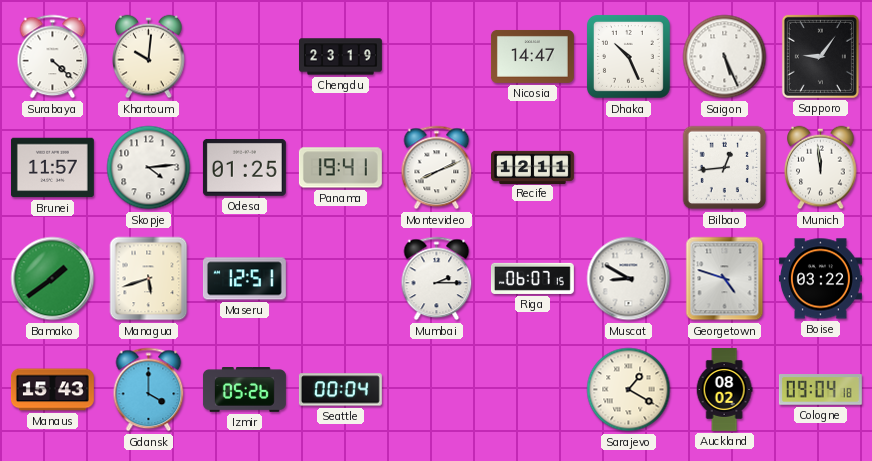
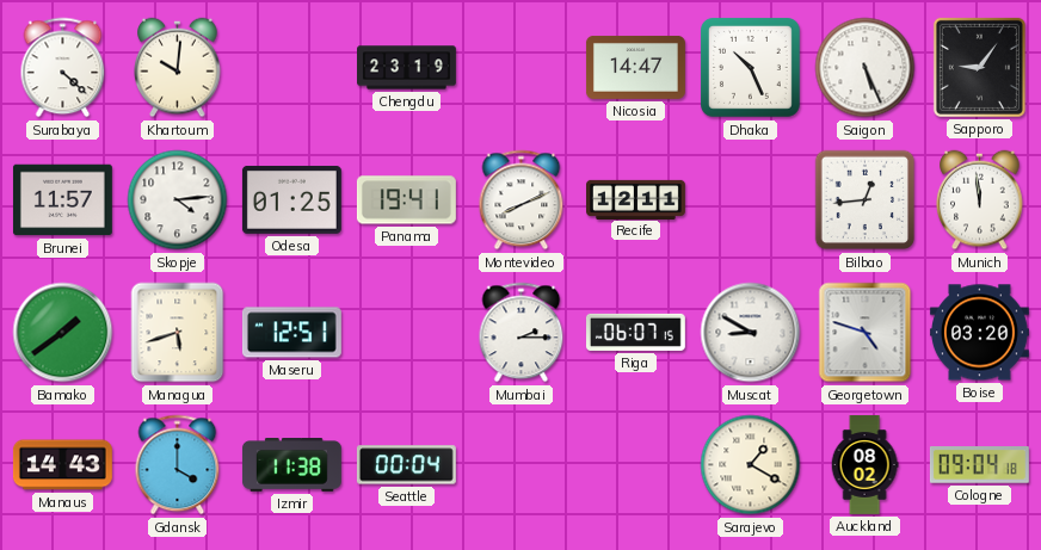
Boise: 03:22 -> 03:20 (979, 333)
Manaus: 15:43 -> 14:43 (62, 465)
Izmir: 05:26 -> 11:38 (291, 465)
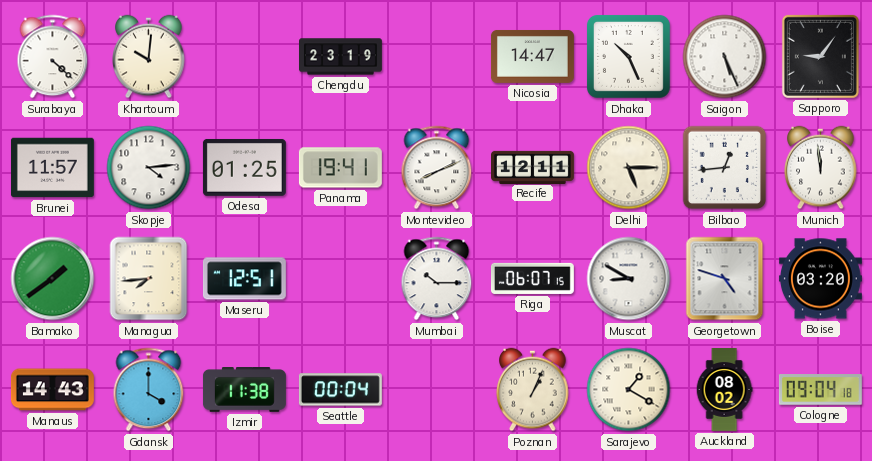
Delhi: none -> 5:15 (629, 168)
Managua: 5:42 -> 7:44 (149, 279)
Mumbai: 2:15 -> 10:15 (437, 279)
Poznan: none -> 1:04 (533, 390)
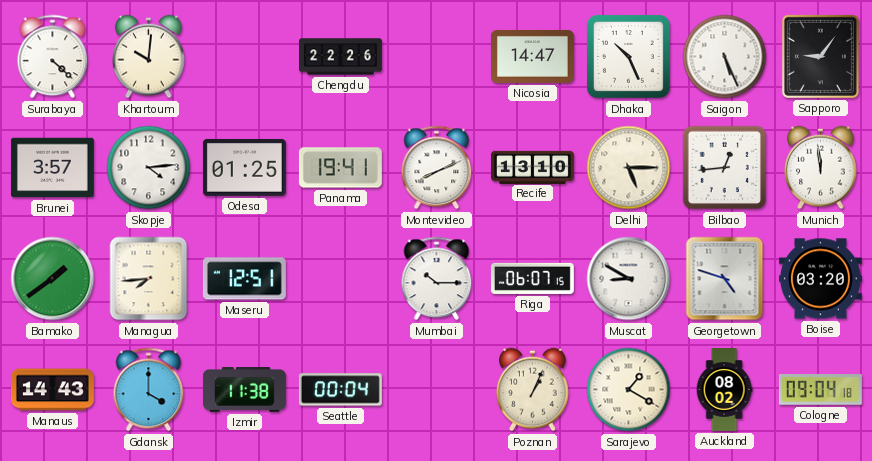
Chengdu: 23:19 -> 22:26 (341, 57)
Brunei: 11:57 -> 3:57 (52, 168)
Recife: 12:11 -> 13:10 (533, 167)
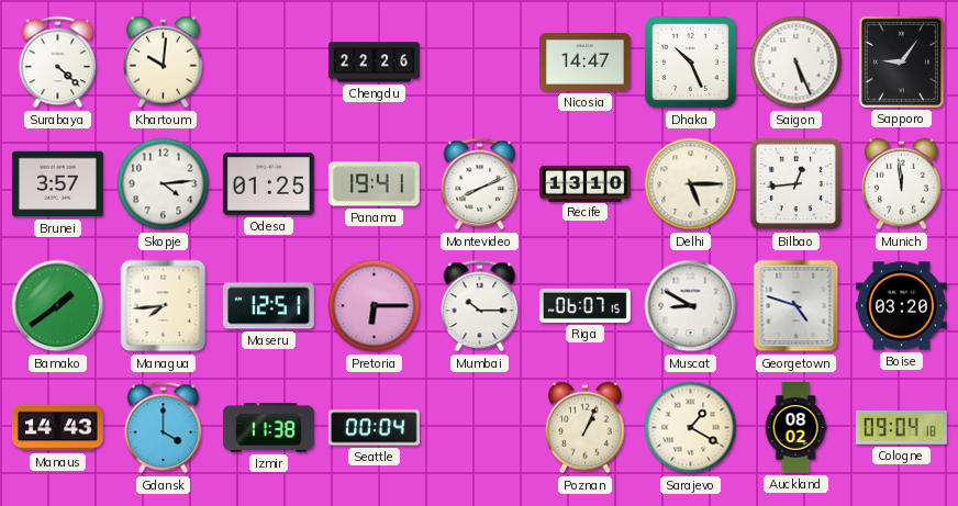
Pretoria: none -> 6:15 (375, 306)
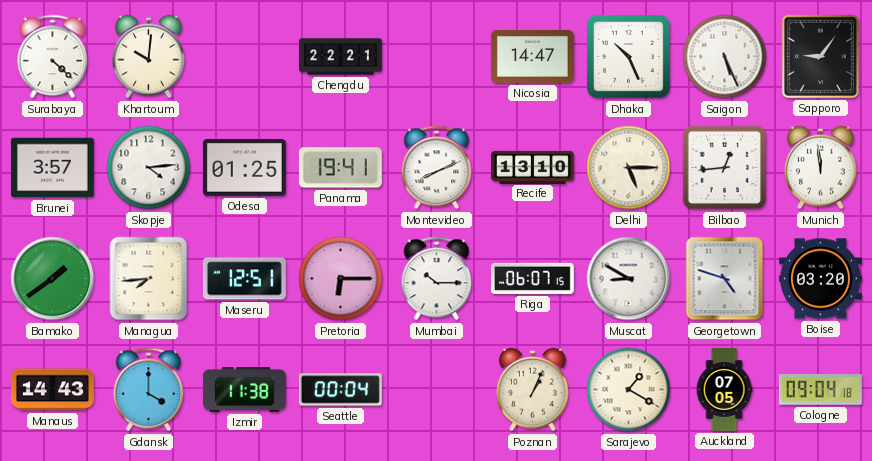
Chengdu: 22:26 -> 22:21 (341, 57)
Auckland: 08:02 -> 07:05 (724, 390)
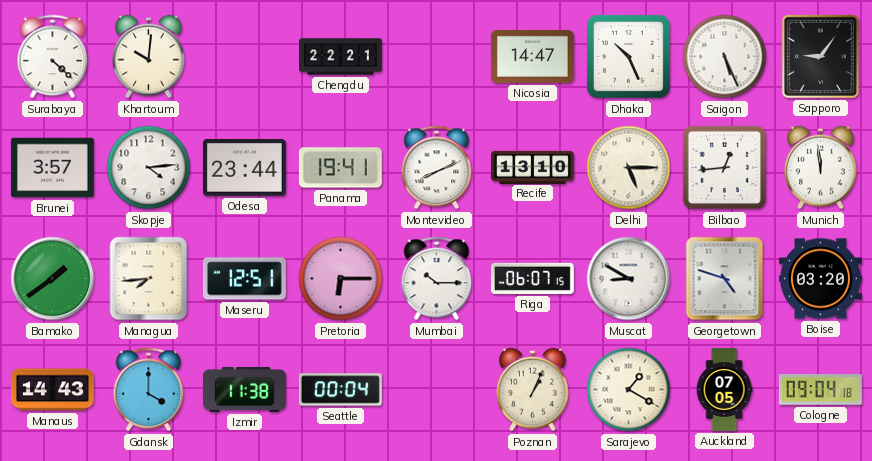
Odesa: 01:25 -> 23:44 (244, 167)
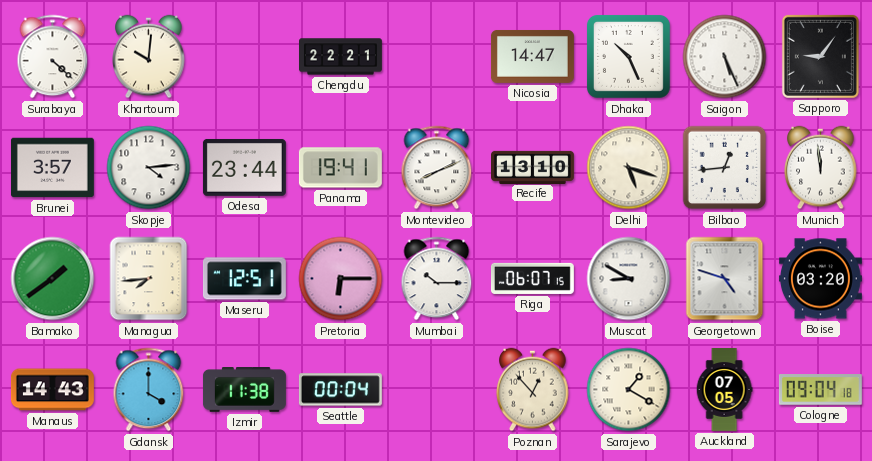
Delhi: 5:15 -> 5:18 (629, 168)
Poznan: 1:04 -> 12:53 (533, 390)
